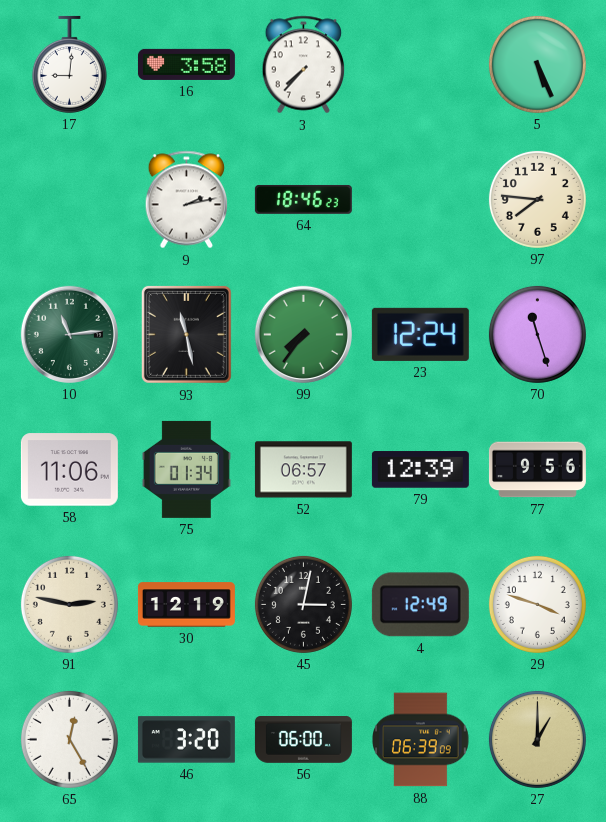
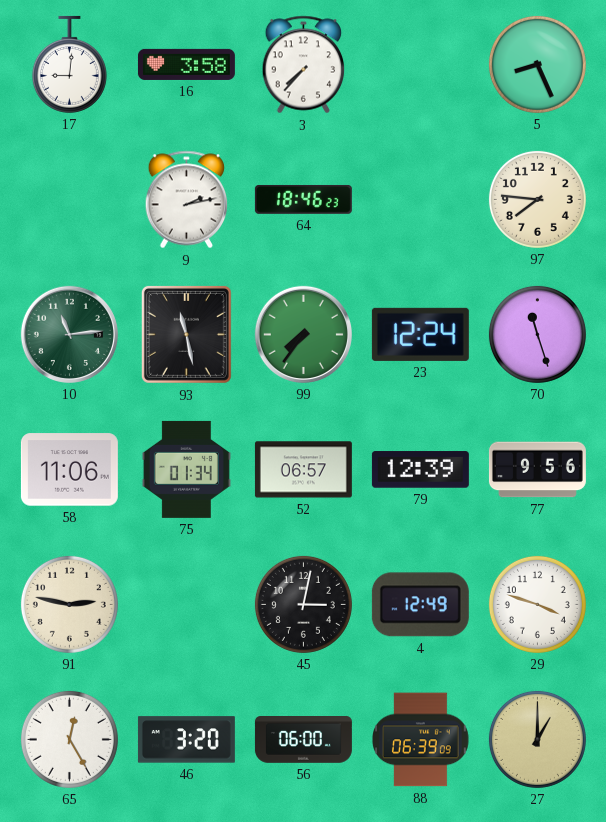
5: 5:26 -> 8:26 (537, 64)
30: 12:19 -> none (186, 605)
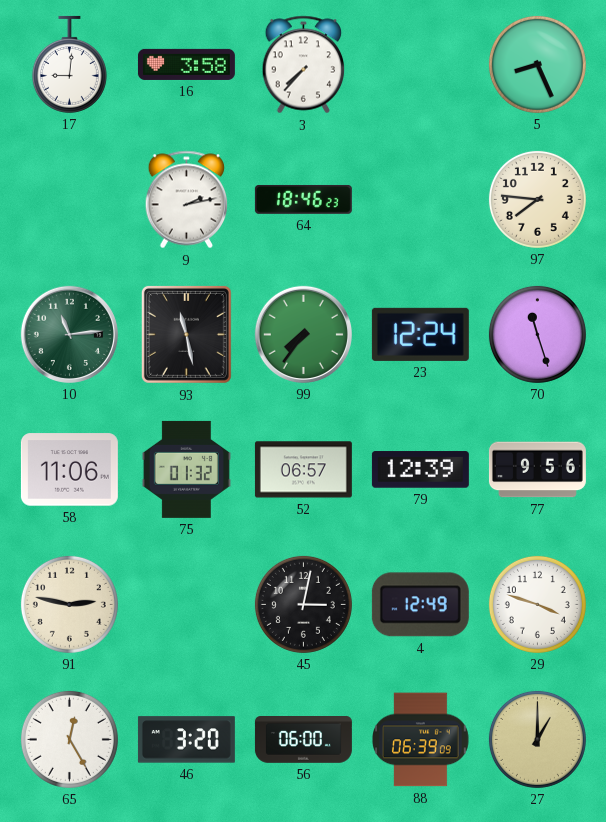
75: 01:34 -> 01:32 (186, 469)
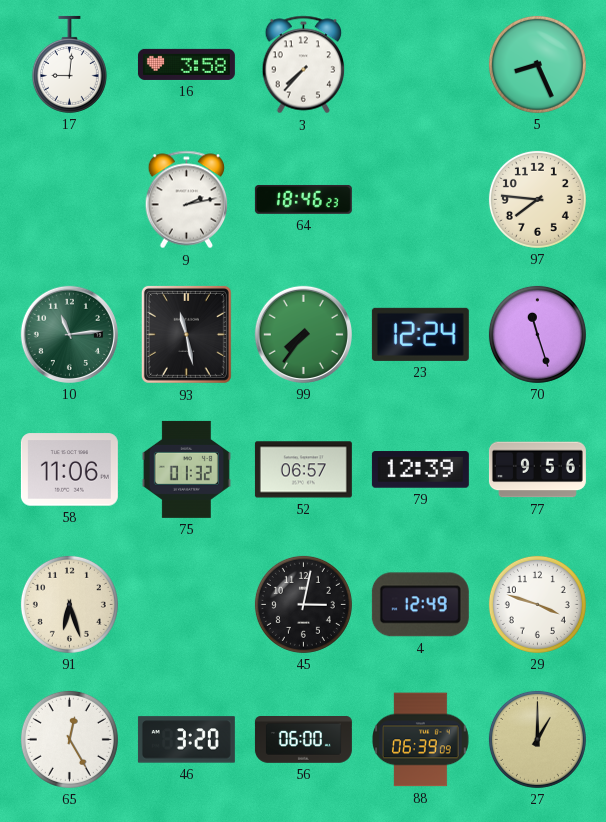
91: 2:47 -> 6:27 (69, 604)
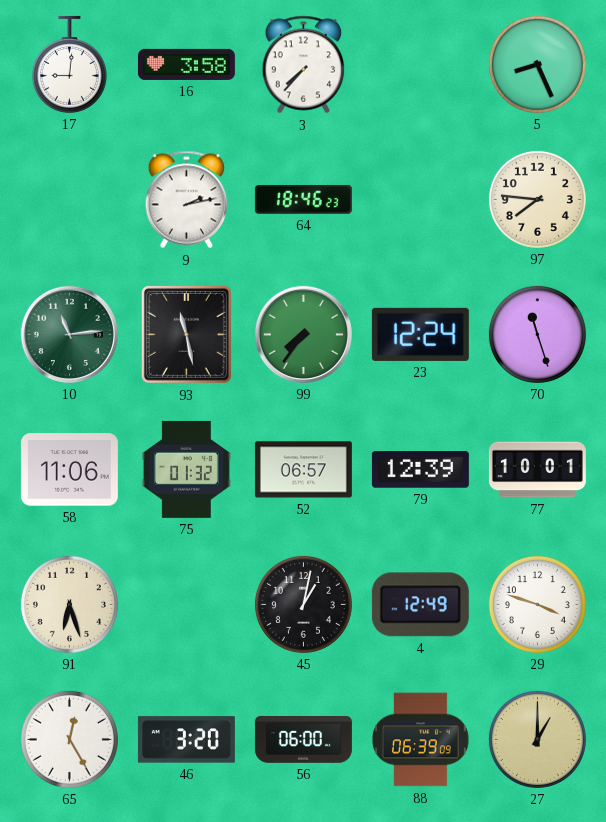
77: 9:56 -> 10:01 (537, 470)
45: 3:02 -> 1:02 (303, 604)
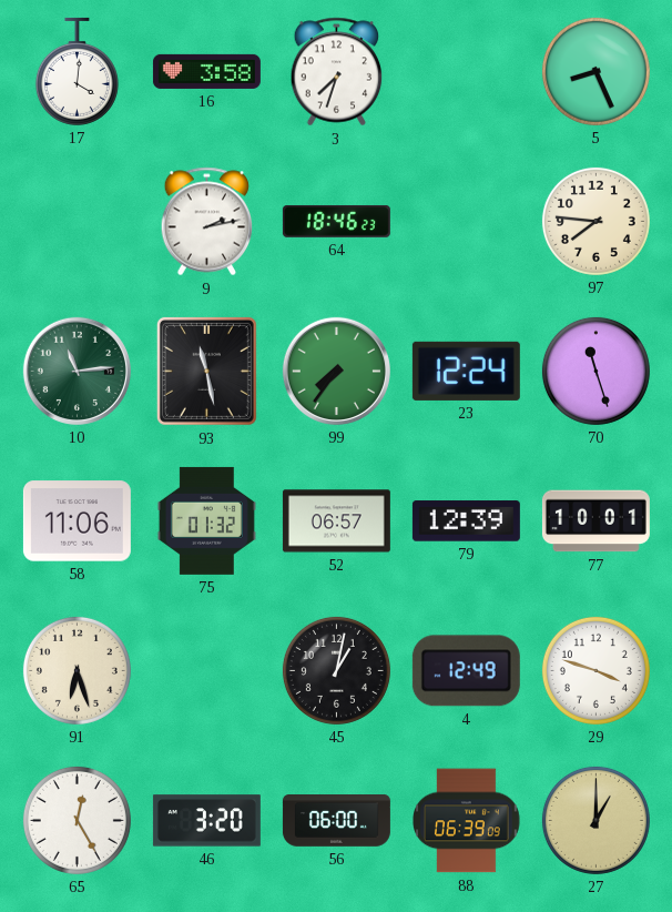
17: 9:01 -> 4:01 (77, 71)
3: 7:37 -> 7:33 (337, 72)
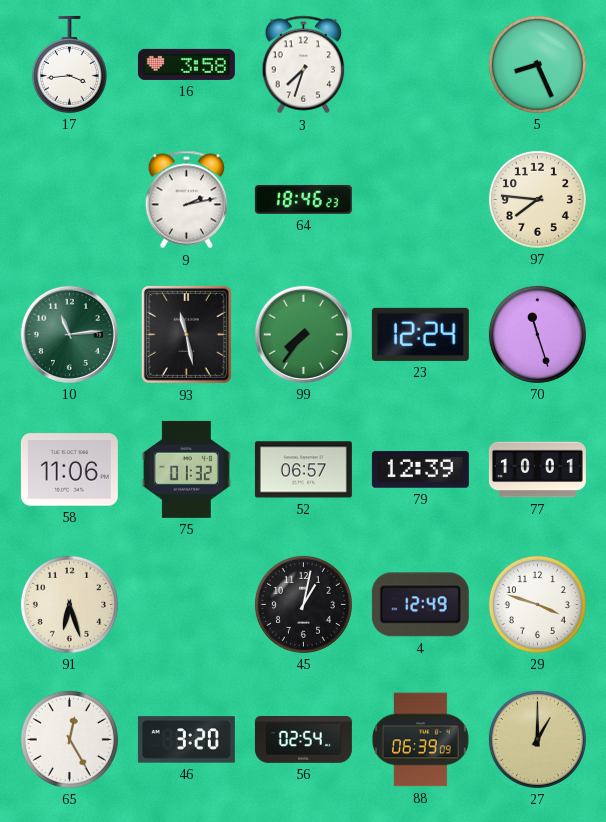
17: 4:01 -> 3:44 (69, 64)
56: 06:00 -> 02:54 (303, 740)
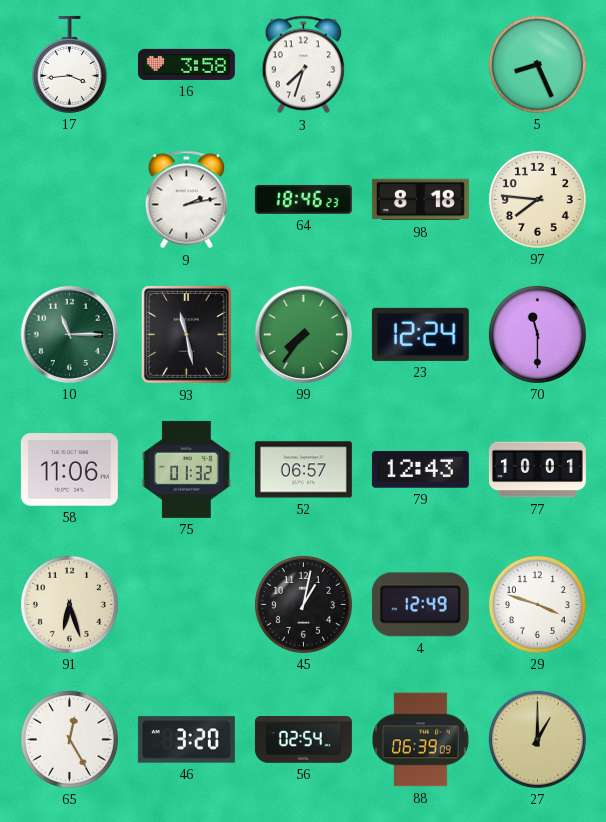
98: none -> 8:18 (420, 200)
10: 11:14 -> 11:15 (69, 334)
70: 11:27 -> 11:30 (537, 334)
79: 12:39 -> 12:43 (420, 470)
